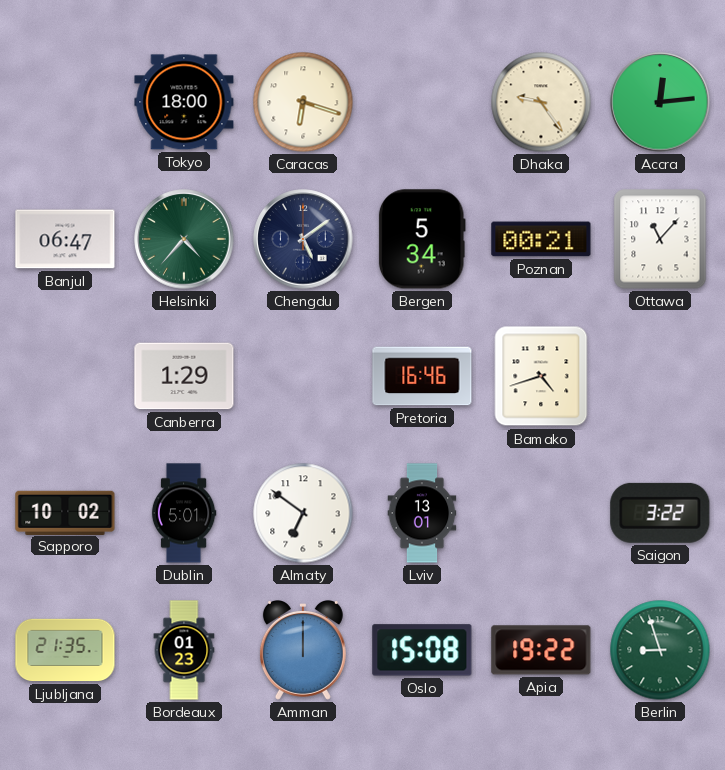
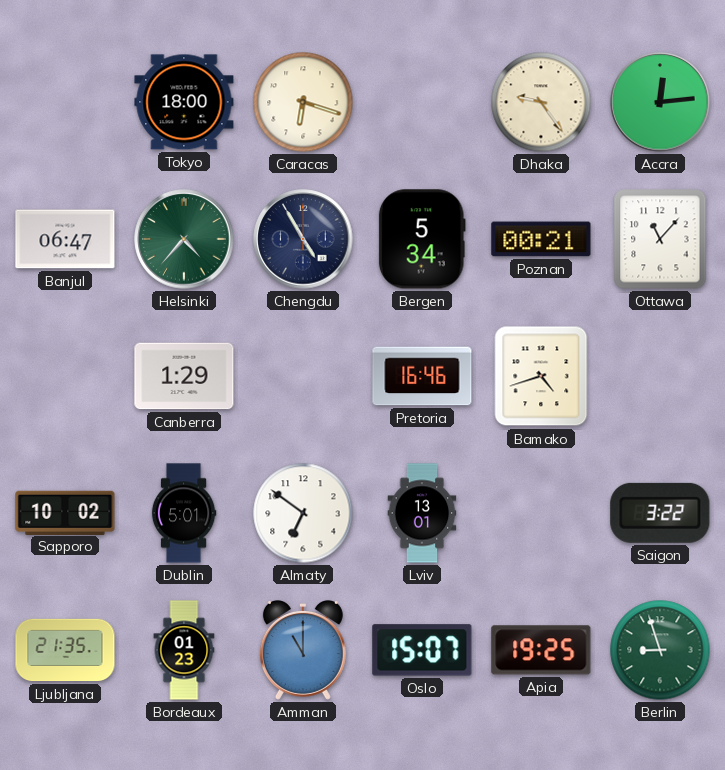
Chengdu: 5:09 -> 4:55 (303, 239)
Amman: 12:00 -> 11:00 (303, 651)
Oslo: 15:08 -> 15:07 (422, 650)
Apia: 19:22 -> 19:25 (541, 650)
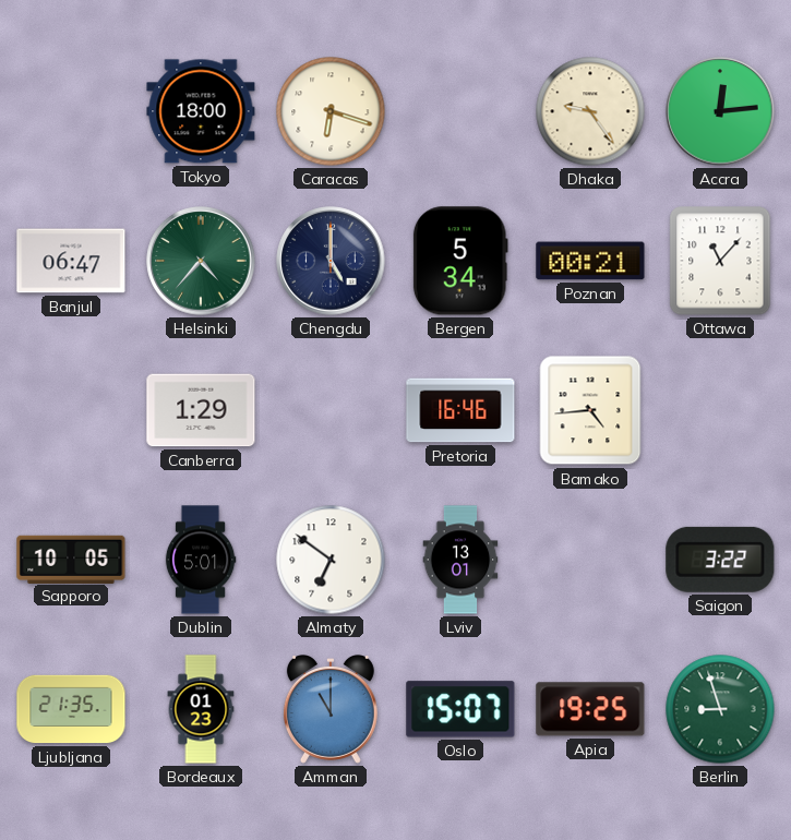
Chengdu: 4:55 -> 5:00 (331, 261)
Bamako: 4:42 -> 4:44 (590, 410)
Sapporo: 10:02 -> 10:05 (71, 559)
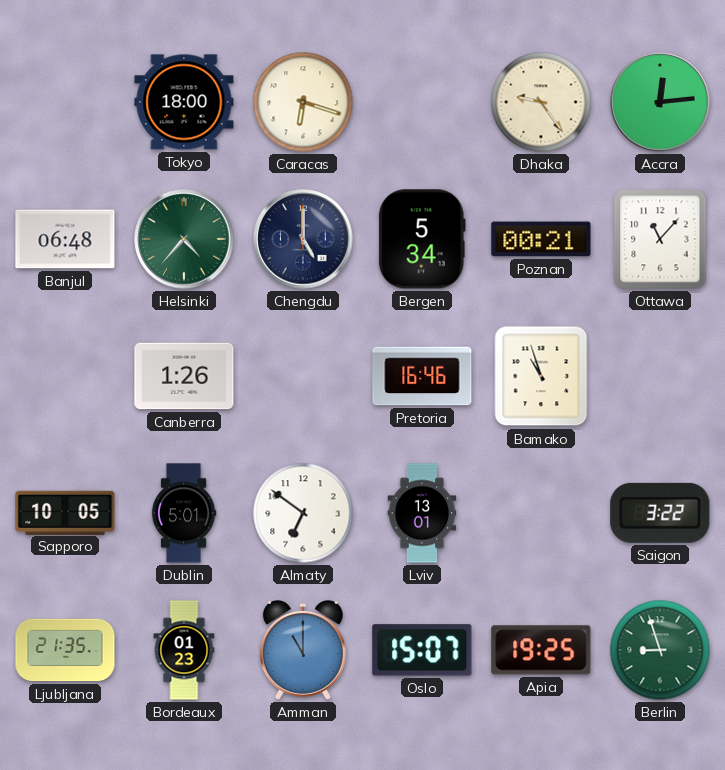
Banjul: 06:47 -> 06:48 (65, 239)
Canberra: 1:29 -> 1:26 (184, 376)
Bamako: 4:44 -> 10:57 (541, 376)
